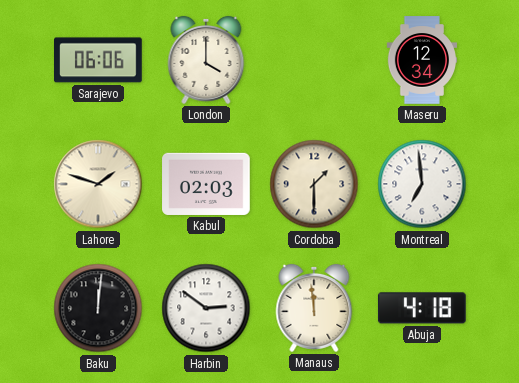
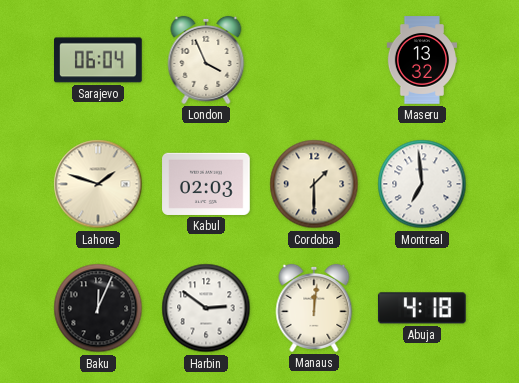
Sarajevo: 06:06 -> 06:04 (98, 60)
London: 4:00 -> 3:56 (206, 60)
Maseru: 12:34 -> 13:32 (421, 60)
Baku: 12:01 -> 12:04 (98, 308)
Manaus: 11:59 -> 12:01 (314, 308)
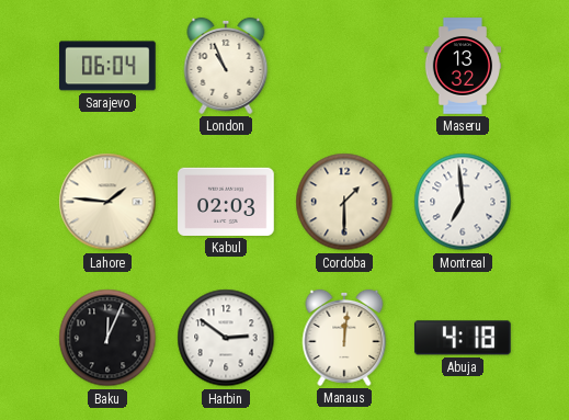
London: 3:56 -> 10:56 (226, 66)
Lahore: 1:48 -> 1:46 (107, 202)
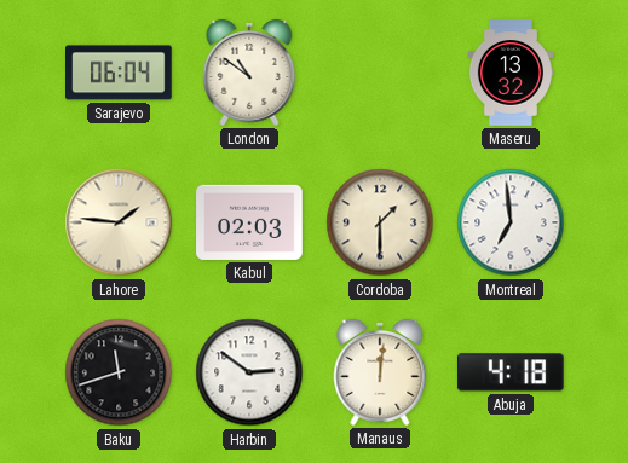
London: 10:56 -> 10:51 (249, 73)
Baku: 12:04 -> 11:42 (119, 372)
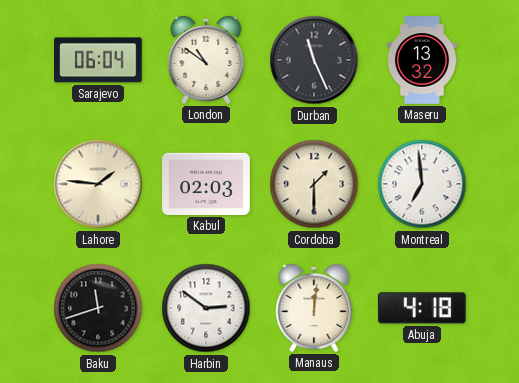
Durban: none -> 11:26 (314, 60)
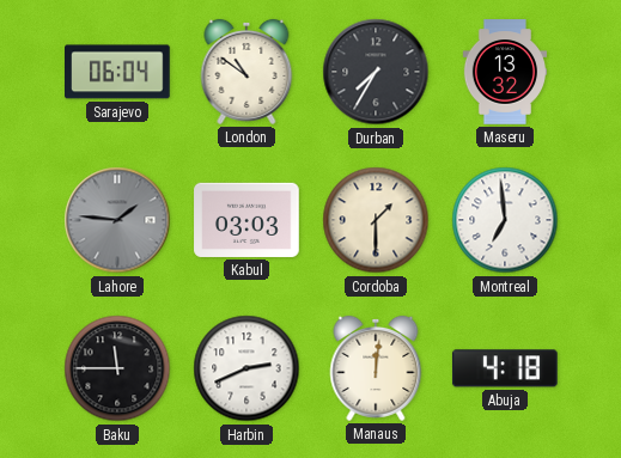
Durban: 11:26 -> 7:35 (376, 72)
Lahore dial: cream -> grey (117, 220)
Kabul: 02:03 -> 03:03 (246, 220)
Baku: 11:42 -> 11:45 (117, 368)
Harbin: 2:51 -> 2:41 (246, 368)
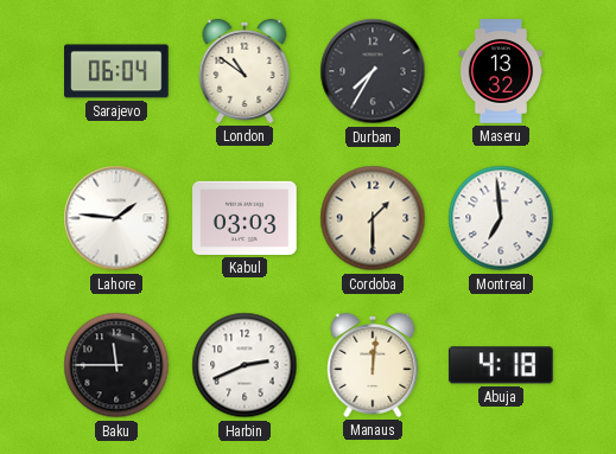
Lahore dial: grey -> white (116, 218)
